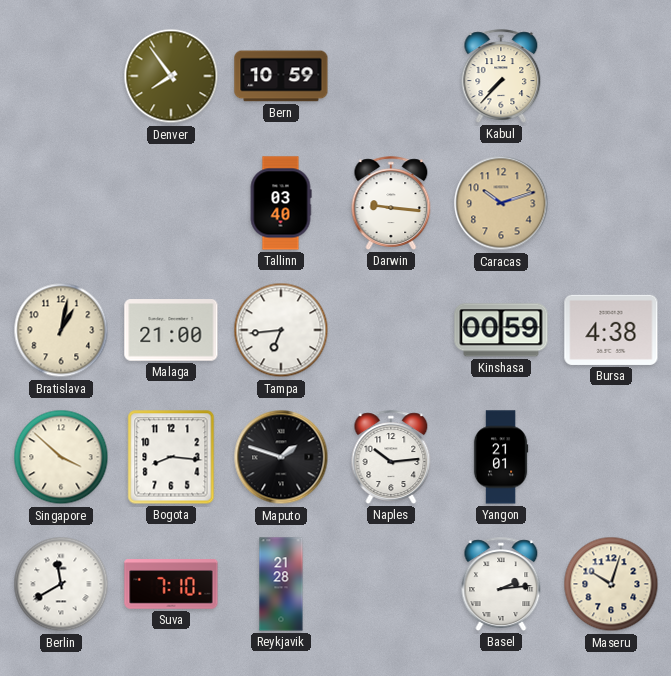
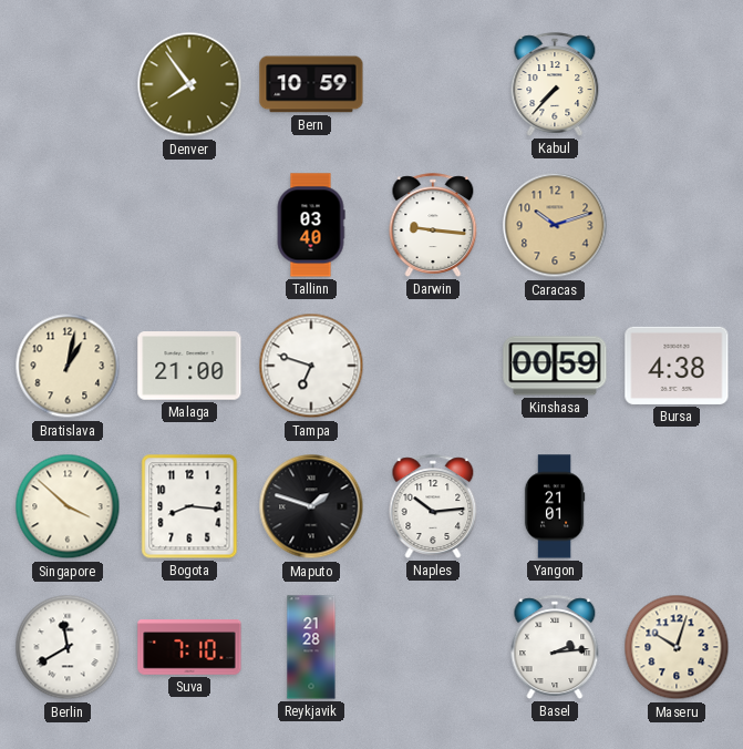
Tampa: 6:44 -> 6:48 (311, 366)
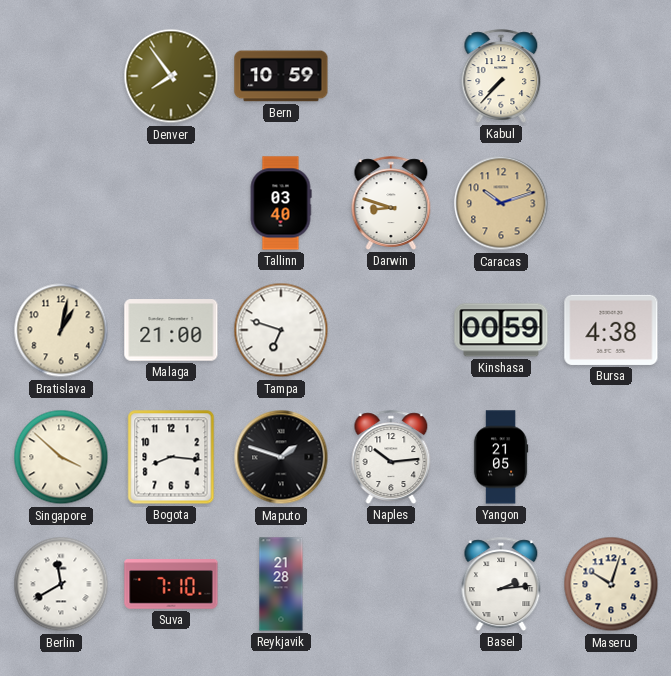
Darwin: 9:16 -> 8:48 (391, 203)
Yangon: 21:01 -> 21:05 (501, 457)
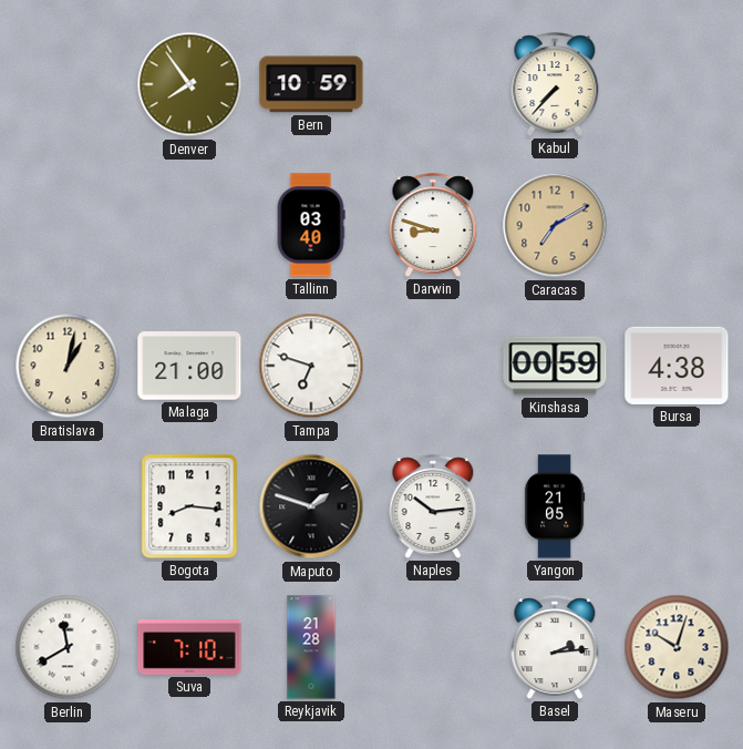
Caracas: 10:12 -> 7:10 (555, 225)
Singapore: 3:52 -> none (61, 457)
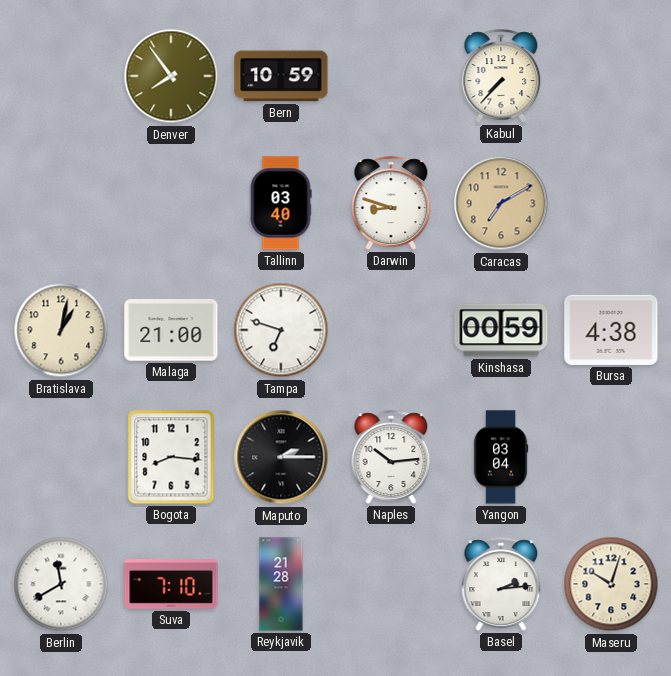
Maputo: 1:48 -> 2:15 (281, 457)
Yangon: 21:05 -> 03:04 (501, 457)
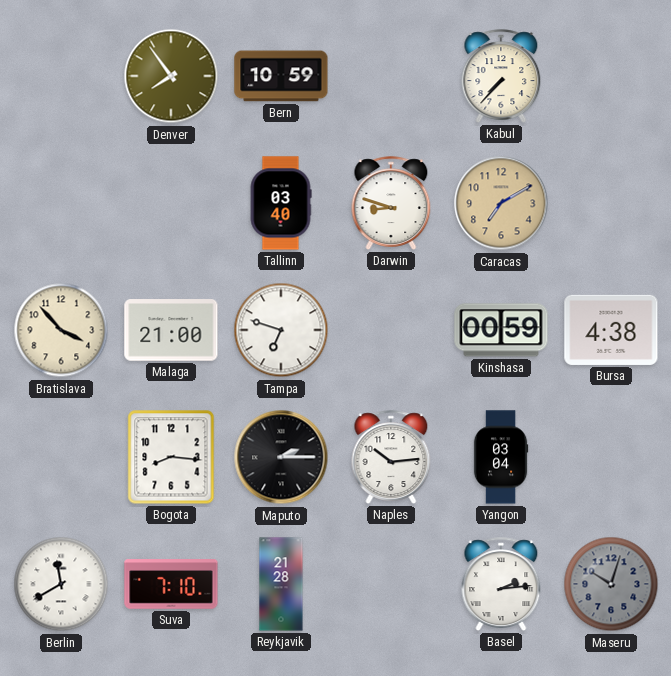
Bratislava: 1:02 -> 3:53 (61, 330)
Maseru dial: cream -> grey (611, 584)
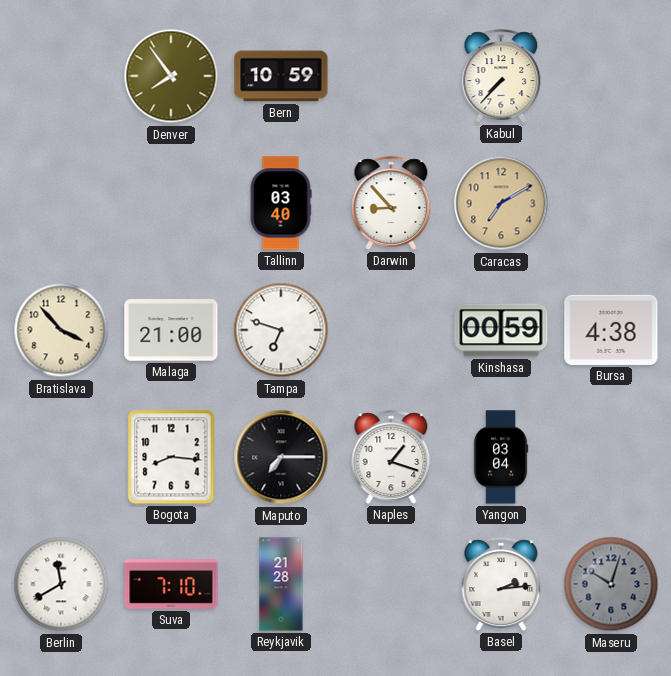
Darwin: 8:48 -> 8:53 (391, 203)
Maputo: 2:15 -> 7:15 (281, 457)
Naples: 10:14 -> 1:18 (391, 457)
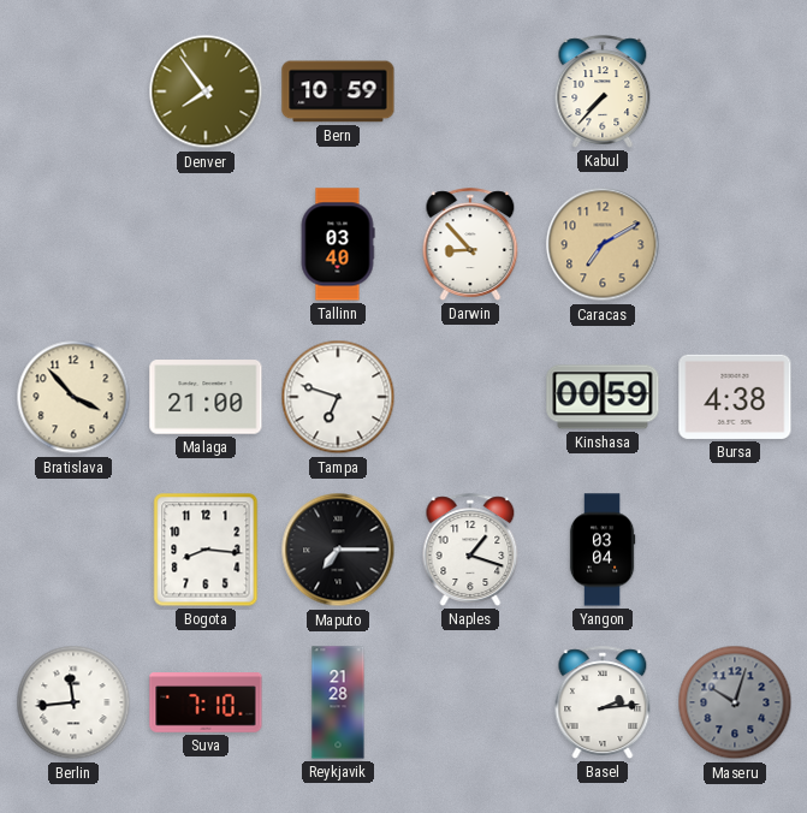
Berlin: 11:40 -> 11:44 (73, 702)
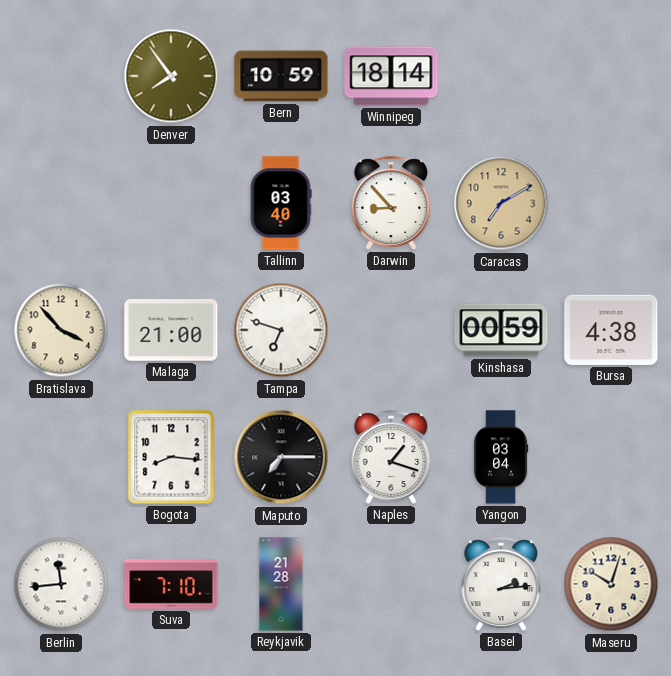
Winnipeg: none -> 18:14 (391, 76)
Kabul: 7:37 -> none (603, 91)
Maseru dial: grey -> cream (611, 584)
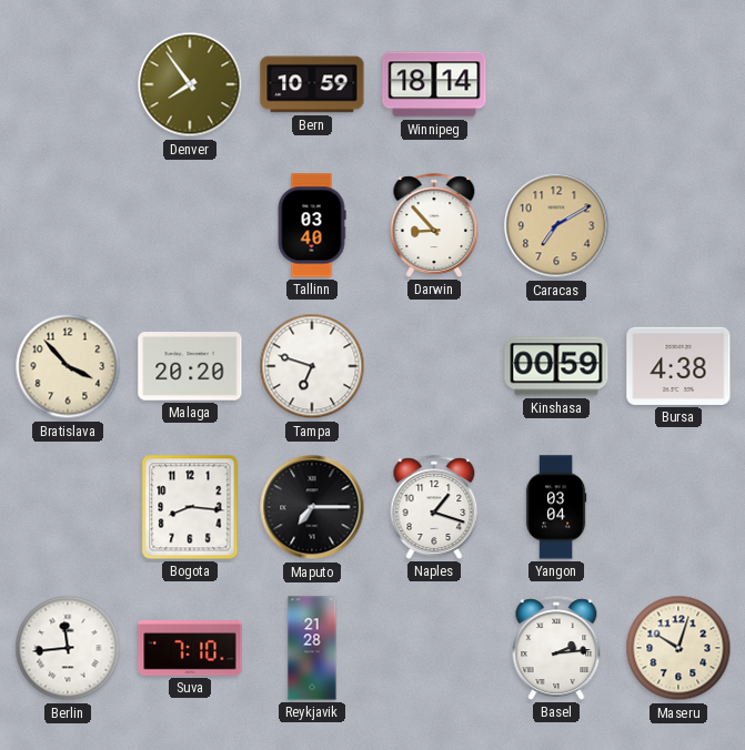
Malaga: 21:00 -> 20:20 (190, 366)
